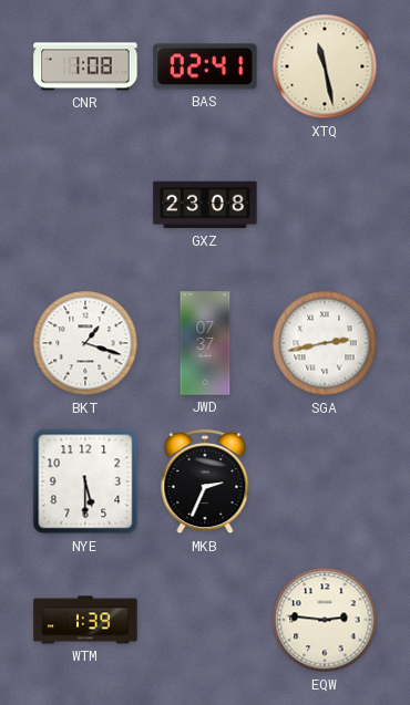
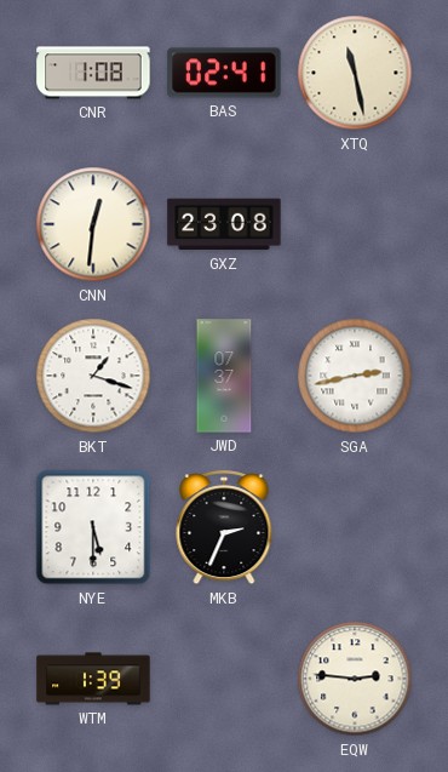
CNN: none -> 12:31 (93, 224)
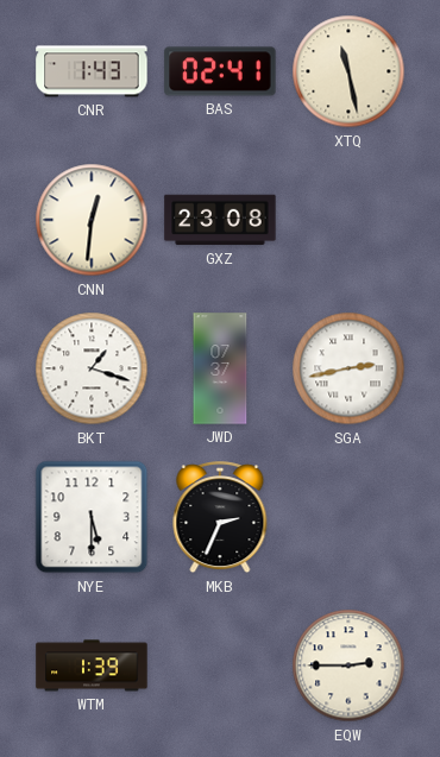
CNR: 1:08 -> 1:43 (92, 71)
EQW: 2:46 -> 2:45 (348, 665)
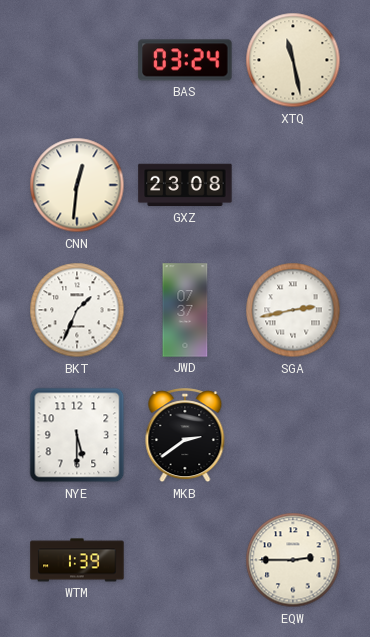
CNR: 1:43 -> none (92, 71)
BAS: 02:41 -> 03:24 (185, 60)
BKT: 1:18 -> 1:34 (77, 310)
MKB: 2:34 -> 2:39 (185, 436)
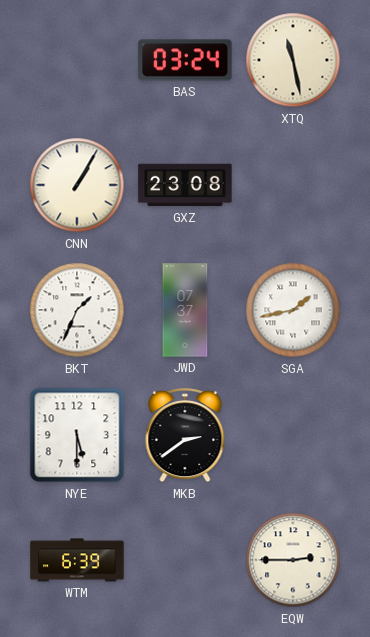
CNN: 12:31 -> 1:05 (77, 185)
SGA: 2:43 -> 1:43 (293, 310)
WTM: 1:39 -> 6:39 (77, 560)
